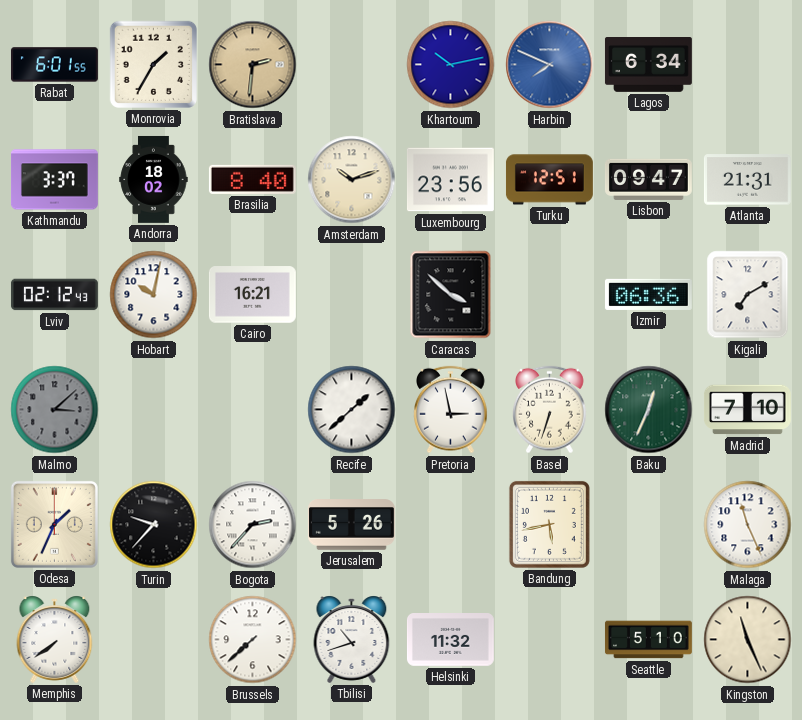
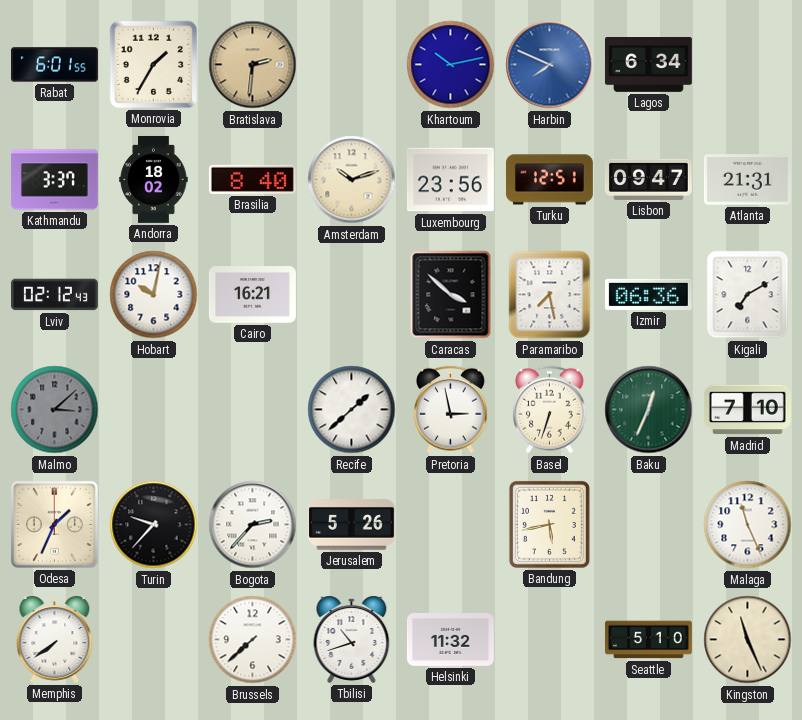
Paramaribo: none -> 7:28 (550, 295)
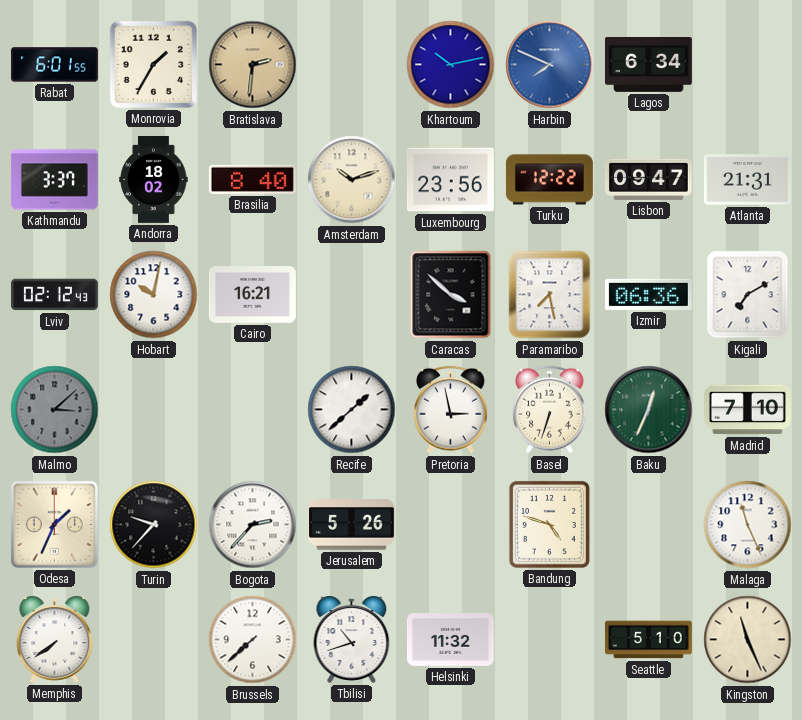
Turku: 12:51 -> 12:22 (549, 180)
Bandung: 5:43 -> 4:48 (549, 524)
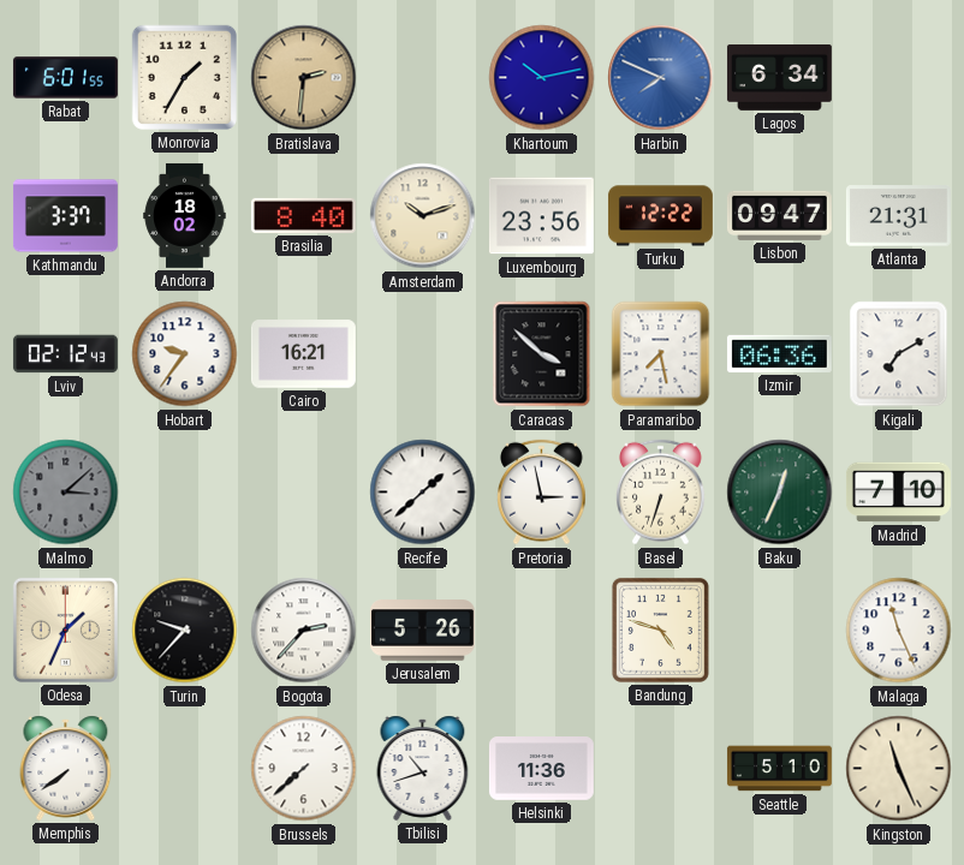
Hobart: 10:02 -> 9:36 (185, 354)
Helsinki: 11:32 -> 11:36 (541, 769)
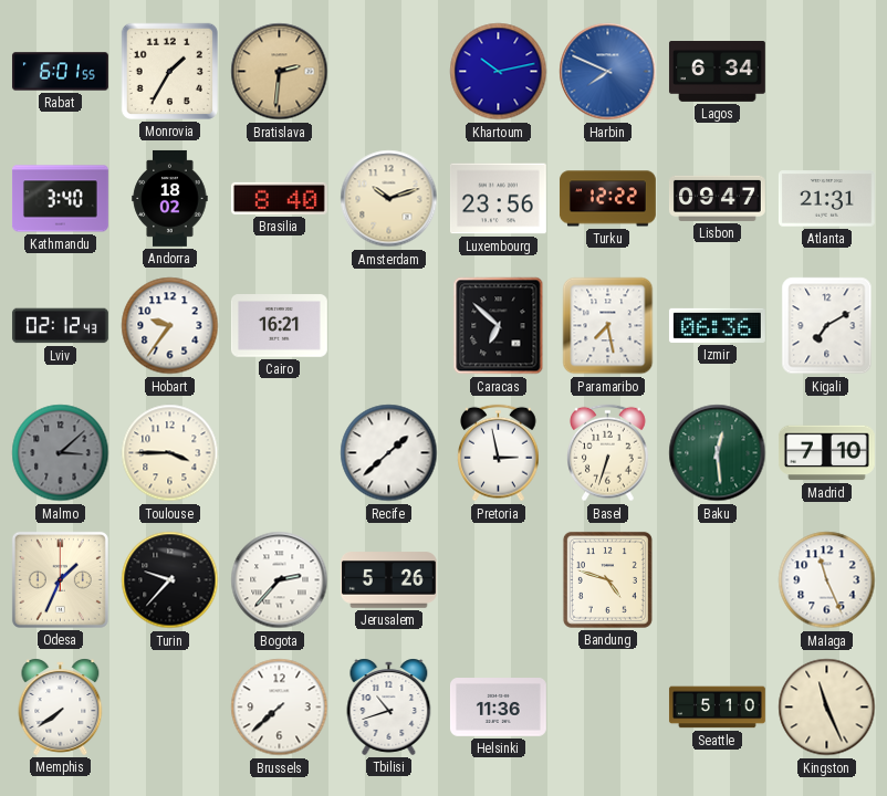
Kathmandu: 3:37 -> 3:40 (60, 199)
Caracas: 3:52 -> 6:52 (499, 326)
Toulouse: none -> 3:45 (170, 453)
Baku: 12:34 -> 12:29 (718, 453)
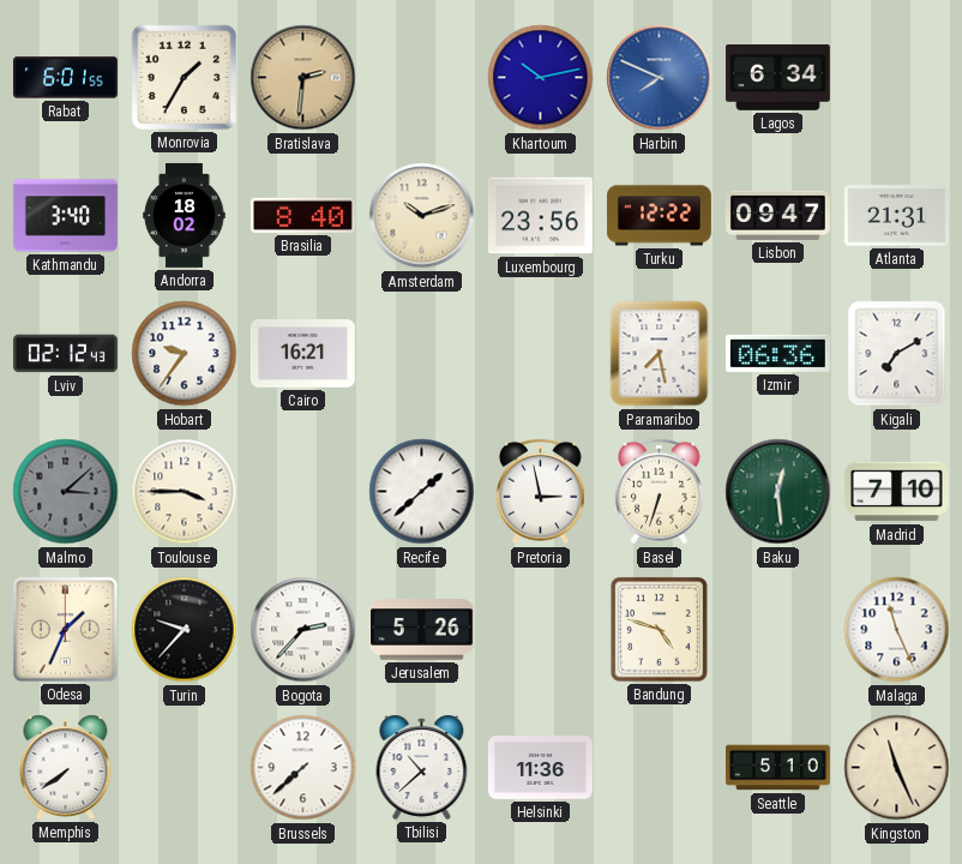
Caracas: 6:52 -> none (499, 326)
Tbilisi: 10:42 -> 10:38 (422, 767)
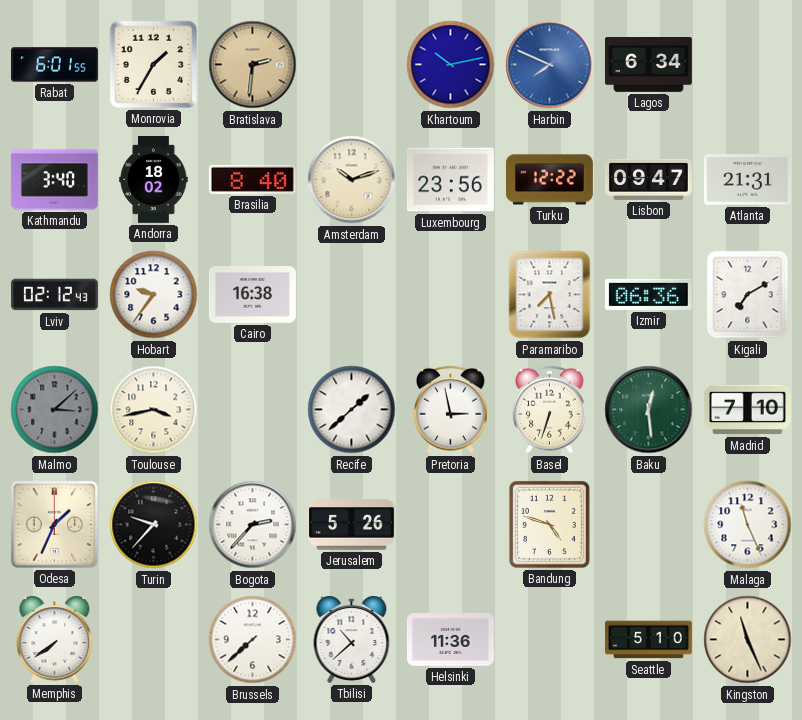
Cairo: 16:21 -> 16:38 (252, 295)
Toulouse: 3:45 -> 3:43 (154, 410)
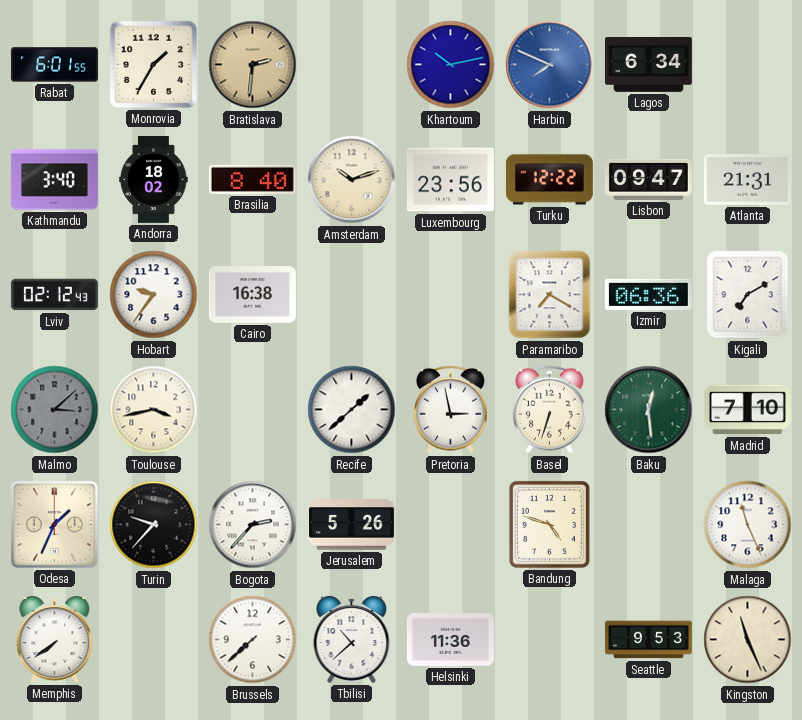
Paramaribo: 7:28 -> 7:20 (550, 295)
Seattle: 5:10 -> 9:53 (648, 640)
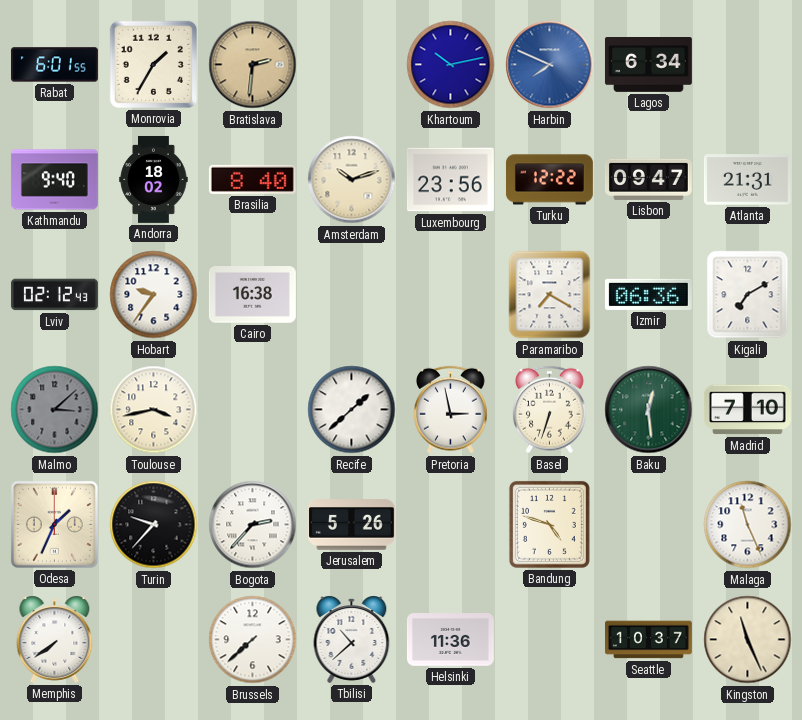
Kathmandu: 3:40 -> 9:40 (54, 180)
Seattle: 9:53 -> 10:37 (648, 640)
